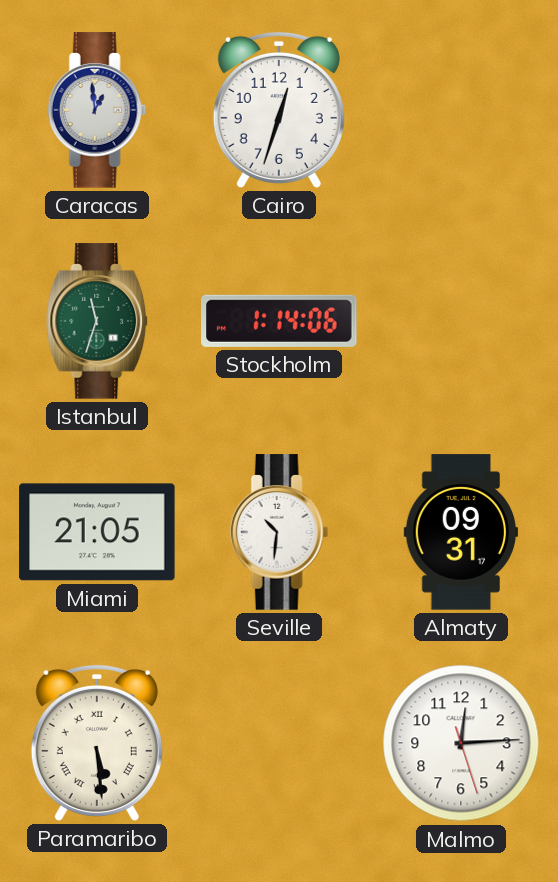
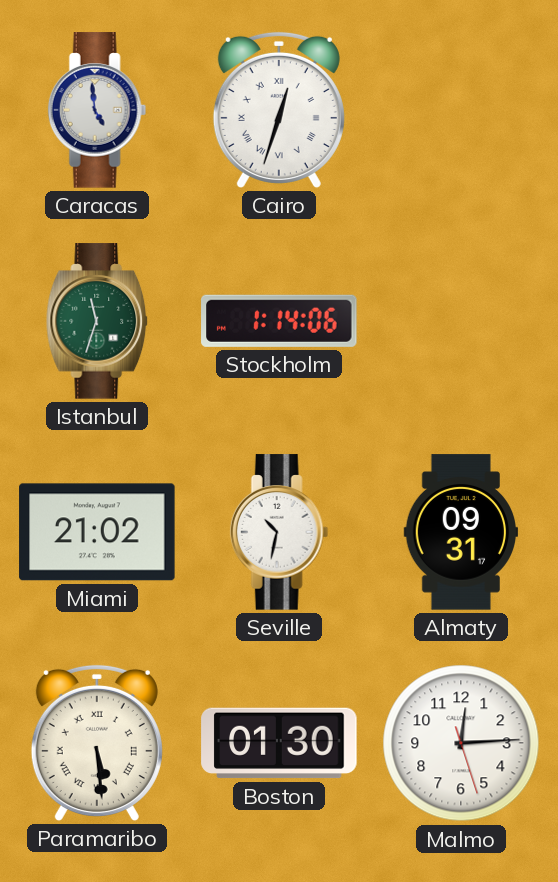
Caracas: 12:59 -> 4:59 (97, 110)
Cairo numerals: Arabic -> Roman (279, 110)
Miami: 21:05 -> 21:02 (97, 532)
Seville: 10:31 -> 10:32 (279, 532)
Boston: none -> 01:30 (279, 743)
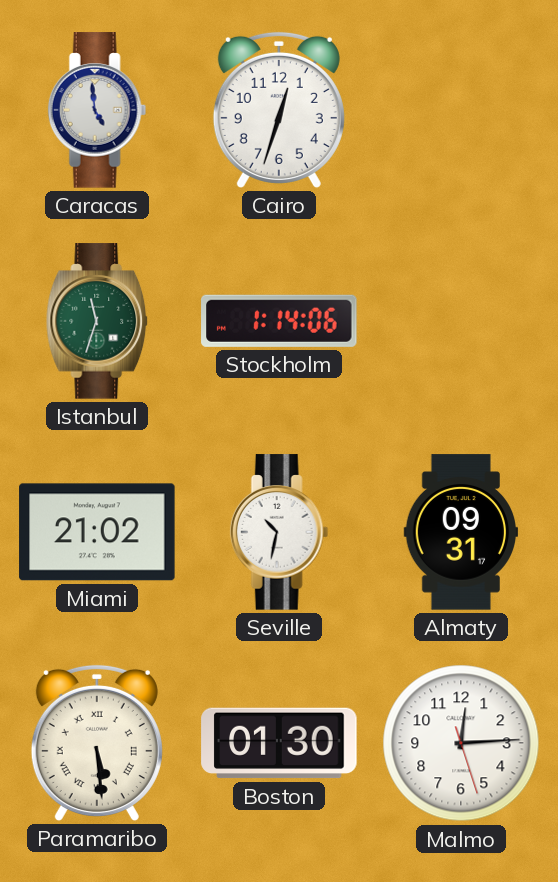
Cairo numerals: Roman -> Arabic (279, 110)
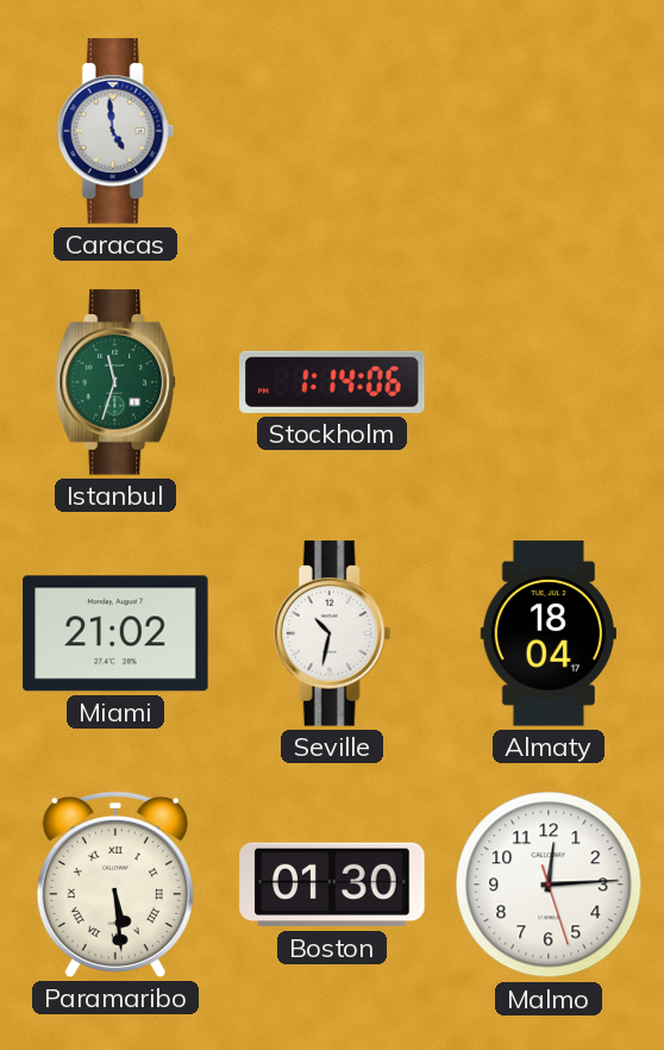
Cairo: 12:33 -> none (279, 110)
Almaty: 09:31 -> 18:04 (547, 633)
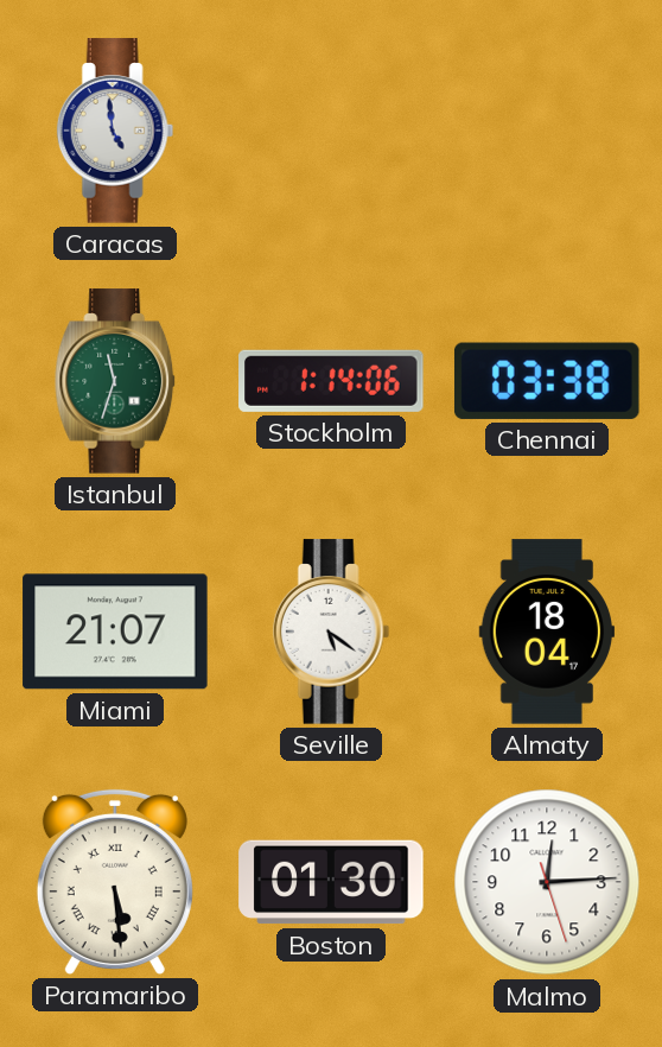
Chennai: none -> 03:38 (547, 381)
Miami: 21:02 -> 21:07 (115, 632)
Seville: 10:32 -> 5:21 (331, 632)
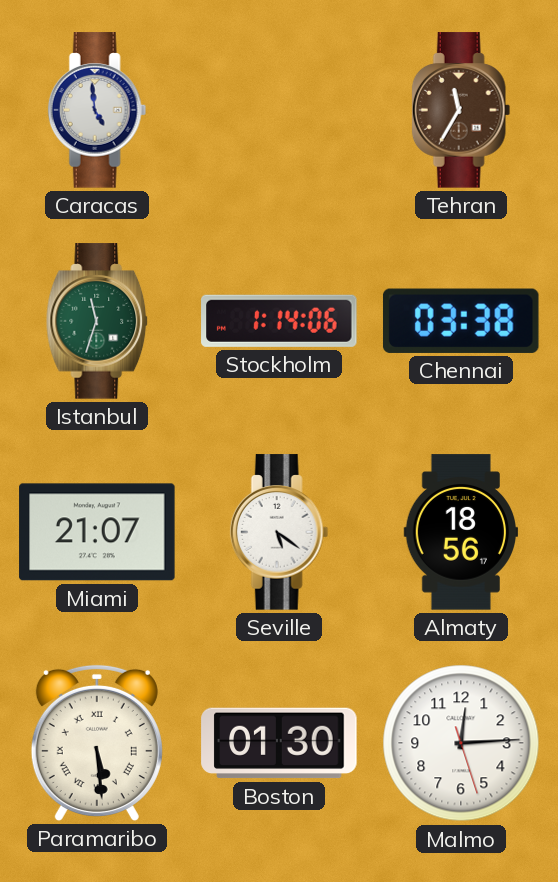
Tehran: none -> 11:35 (461, 110)
Almaty: 18:04 -> 18:56 (460, 532)
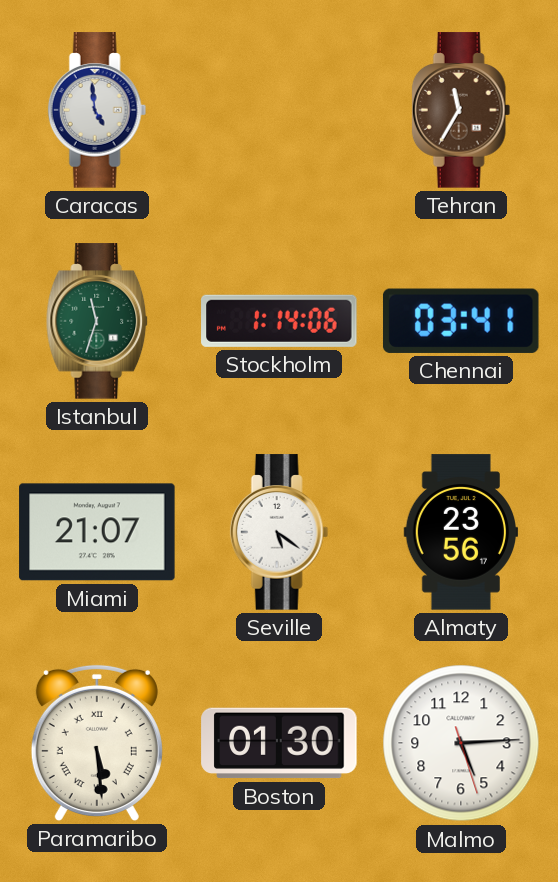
Chennai: 03:38 -> 03:41 (461, 321)
Almaty: 18:56 -> 23:56 (460, 532)
Malmo: 12:14 -> 5:14 (461, 743)
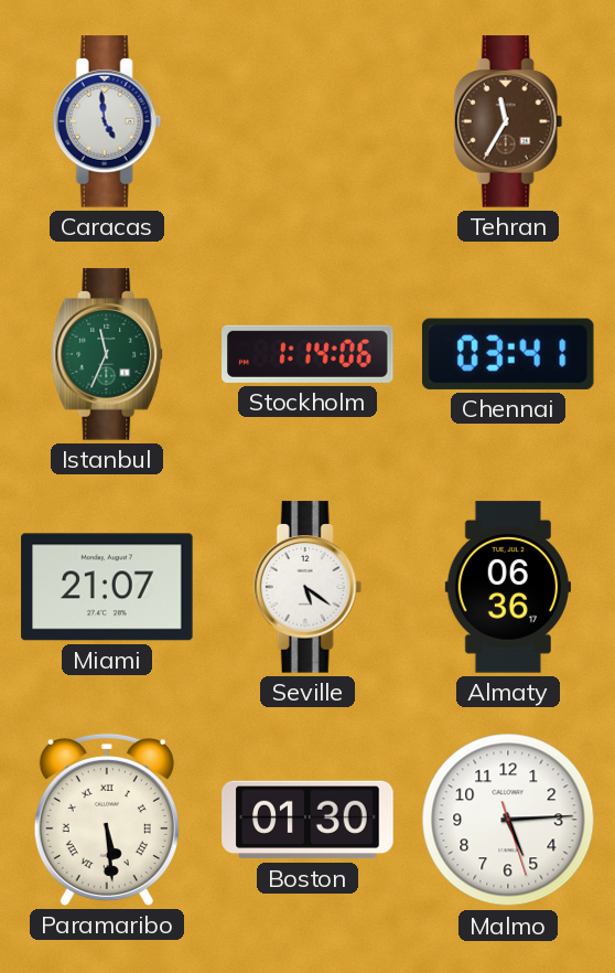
Istanbul: 11:33 -> 11:34 (108, 354)
Almaty: 23:56 -> 06:36 (507, 587)
